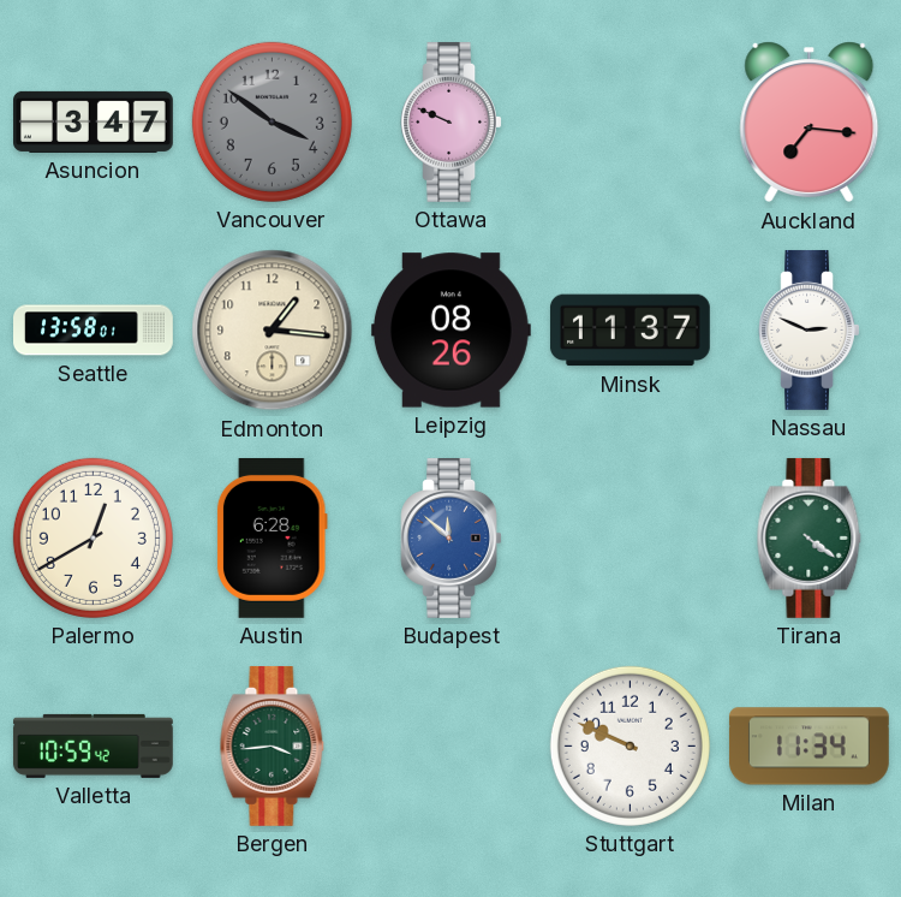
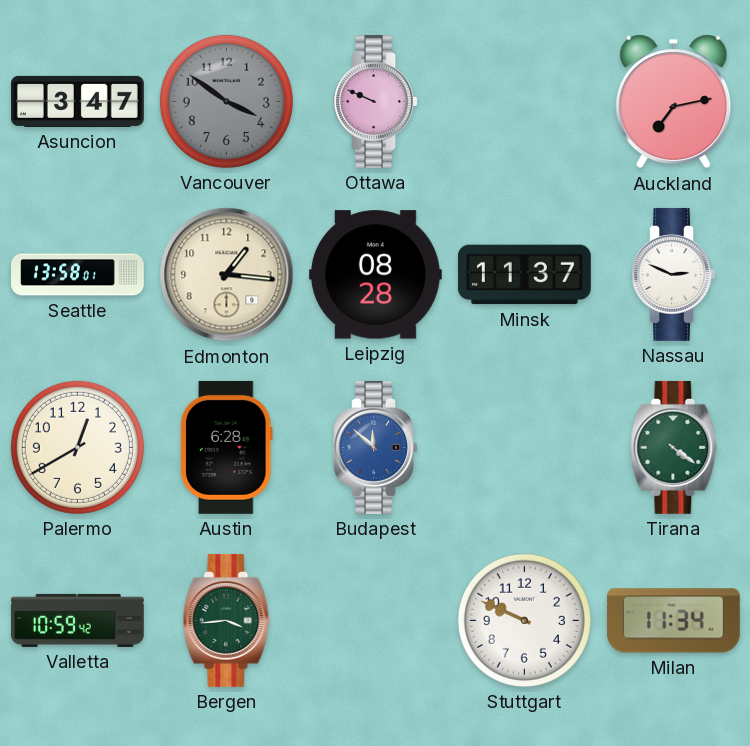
Auckland: 7:16 -> 7:13 (674, 102)
Leipzig: 08:26 -> 08:28 (375, 275)
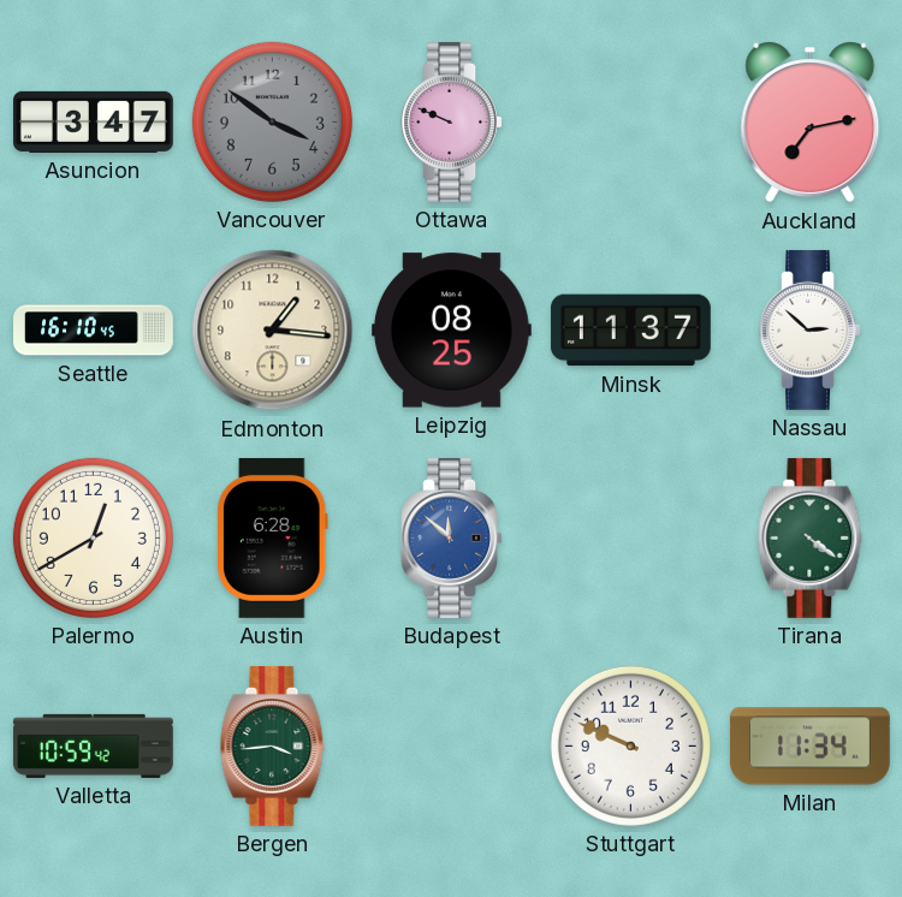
Seattle: 13:58 -> 16:10 (94, 331)
Leipzig: 08:28 -> 08:25 (451, 331)
Nassau: 2:49 -> 2:52 (809, 329)
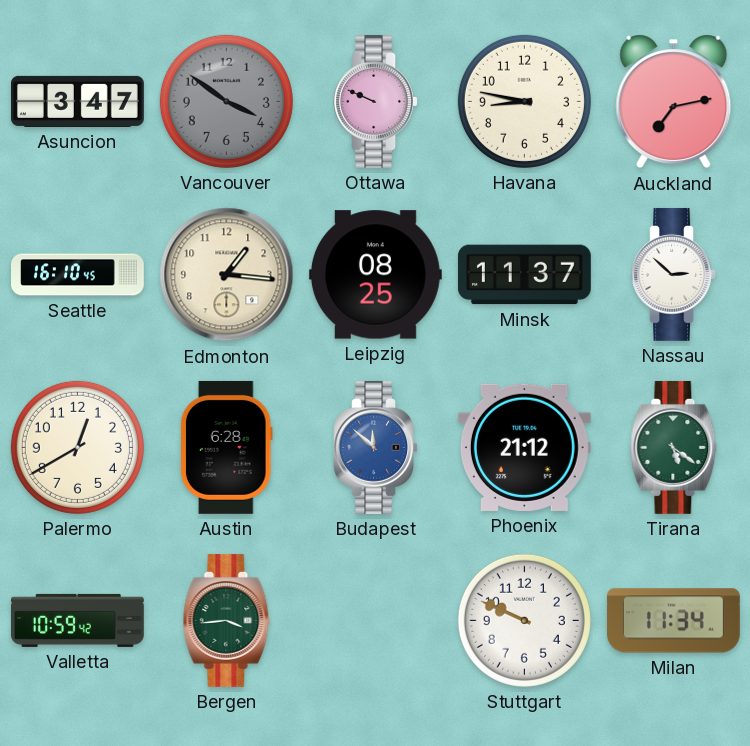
Havana: none -> 8:47 (524, 101)
Phoenix: none -> 21:12 (524, 447)
Tirana: 4:21 -> 5:21 (674, 447)
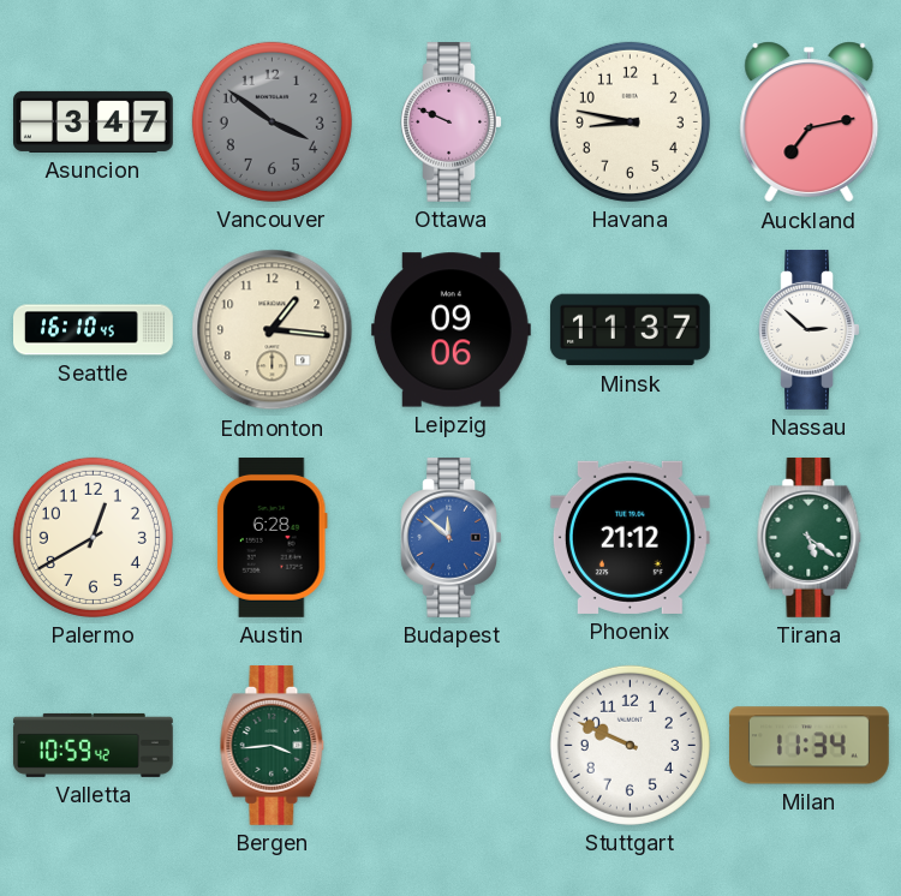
Leipzig: 08:25 -> 09:06 (450, 330)
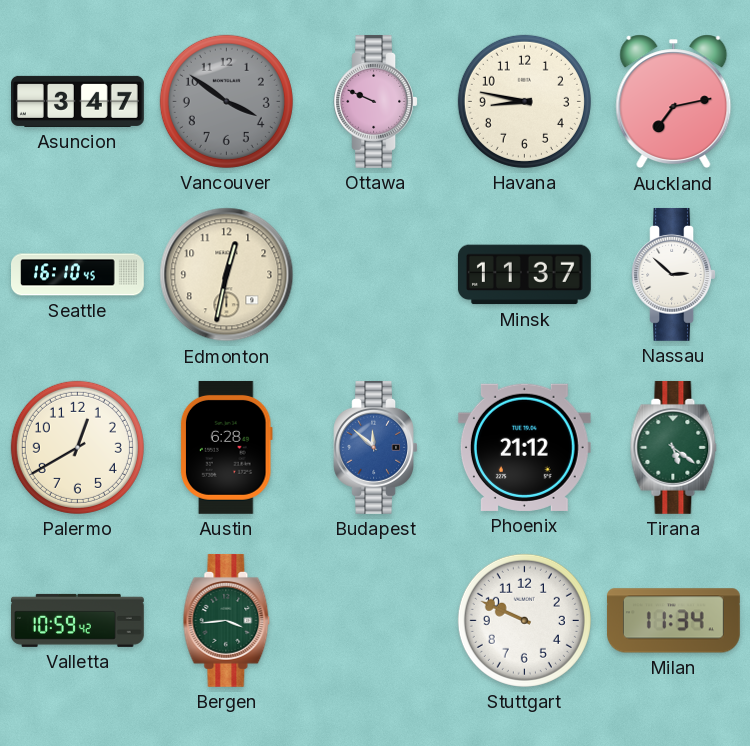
Edmonton: 1:16 -> 12:32 (227, 275)
Leipzig: 09:06 -> none (450, 330)
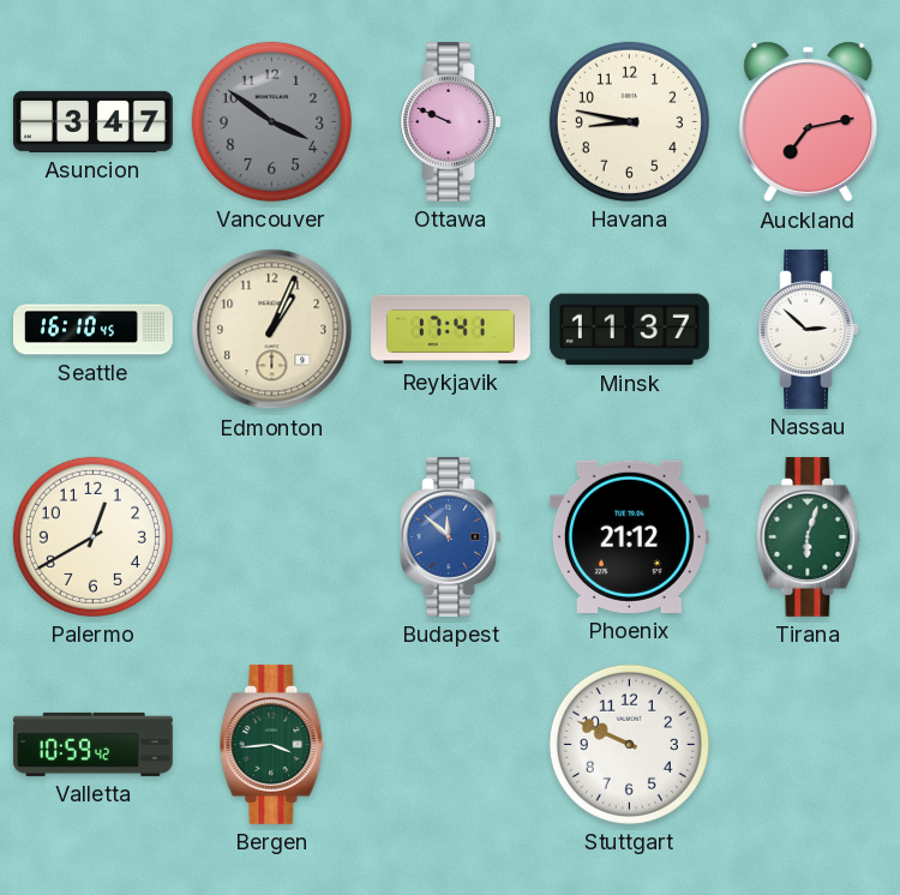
Edmonton: 12:32 -> 1:04 (272, 330)
Reykjavik: none -> 17:41 (451, 330)
Austin: 6:28 -> none (226, 447)
Tirana: 5:21 -> 6:03 (809, 536)
Milan: 11:34 -> none (673, 621)
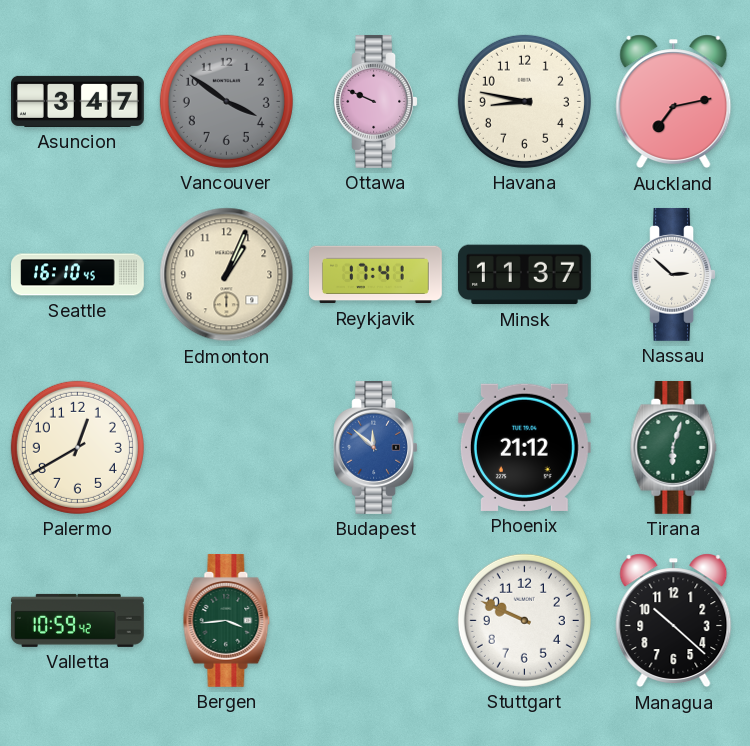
Managua: none -> 10:22 (674, 621)
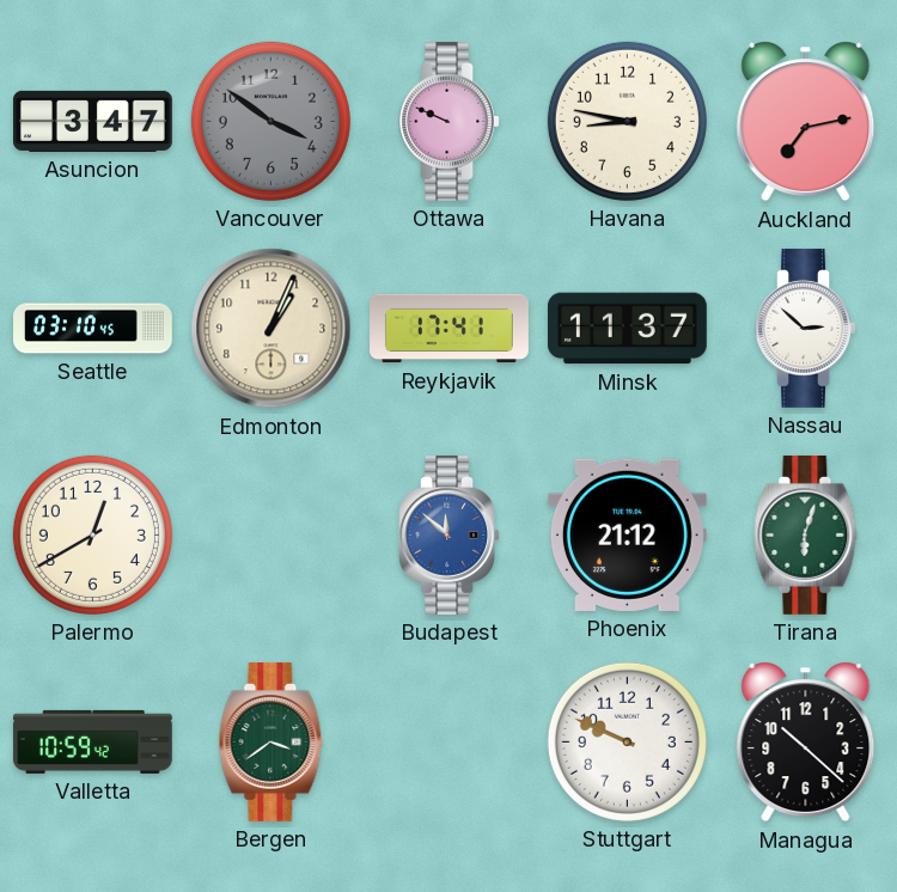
Seattle: 16:10 -> 03:10 (93, 329)
Bergen: 3:44 -> 3:39 (271, 741)
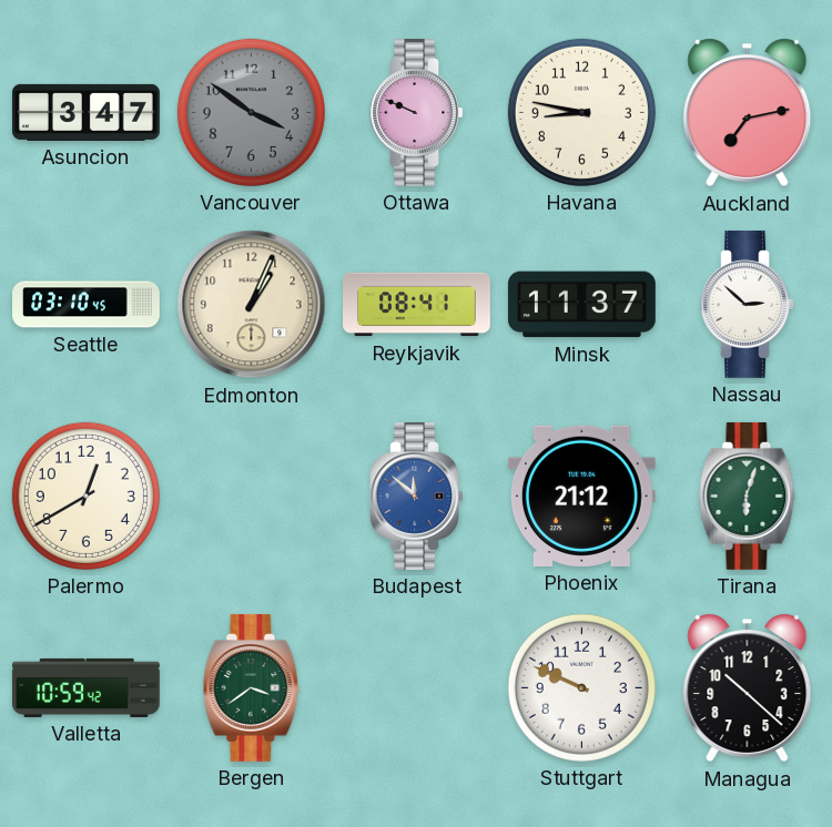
Reykjavik: 17:41 -> 08:41 (417, 305)
